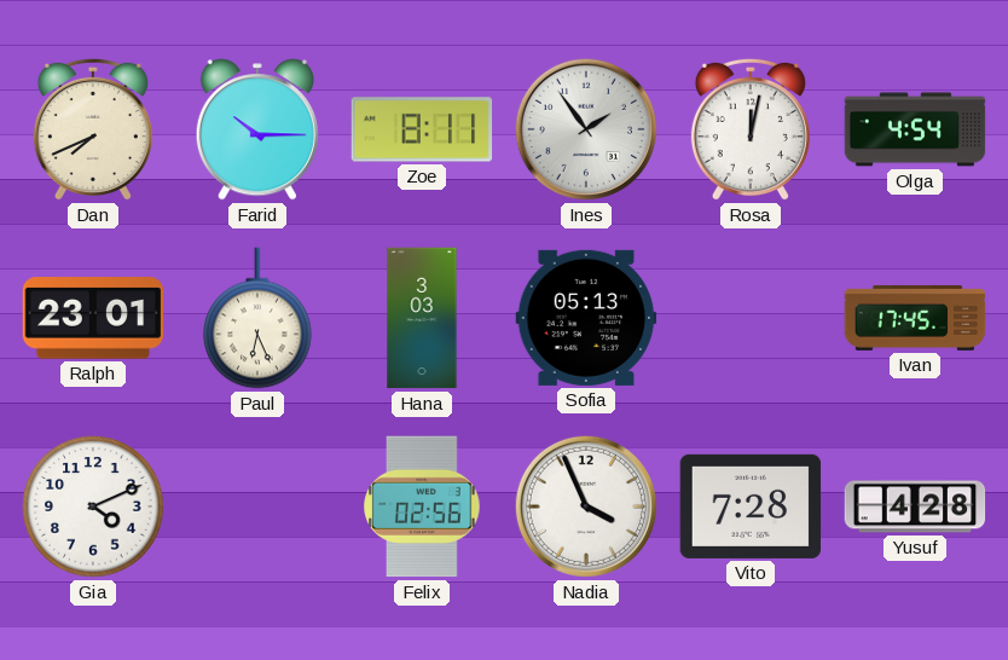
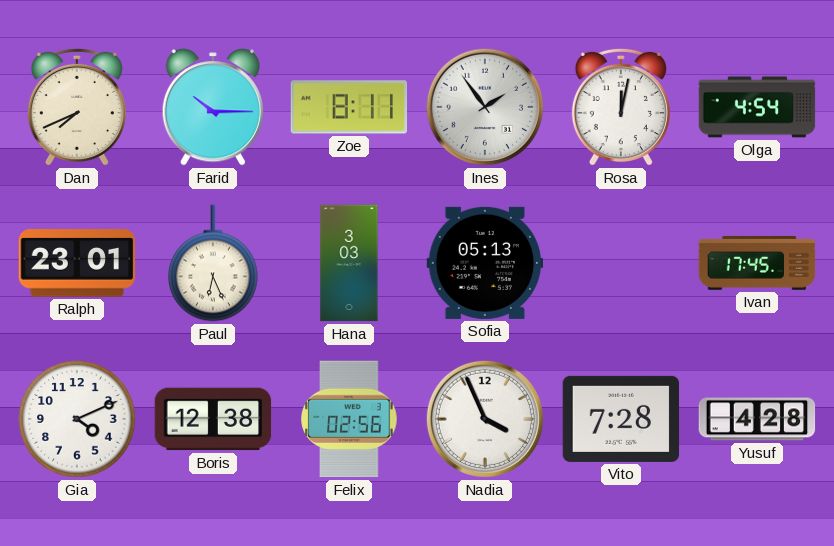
Boris: none -> 12:38 (213, 419)
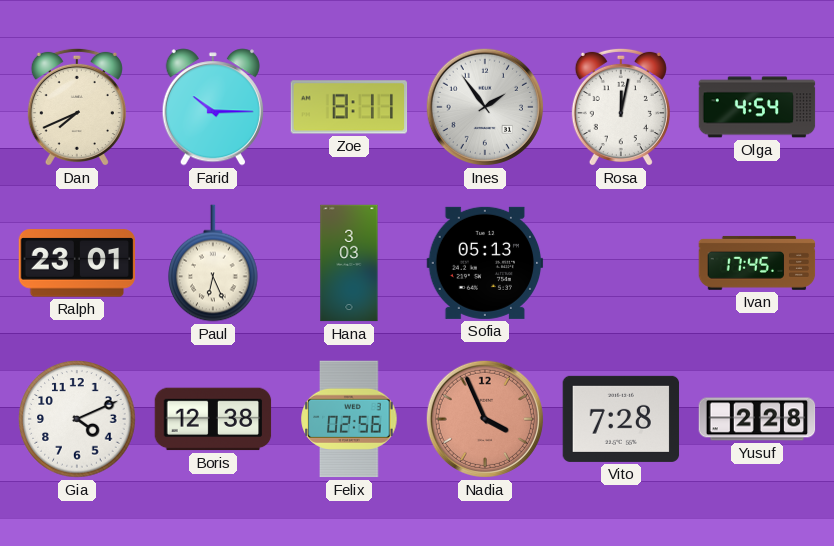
Nadia dial: white -> salmon (485, 419)
Yusuf: 4:28 -> 2:28 (757, 419)
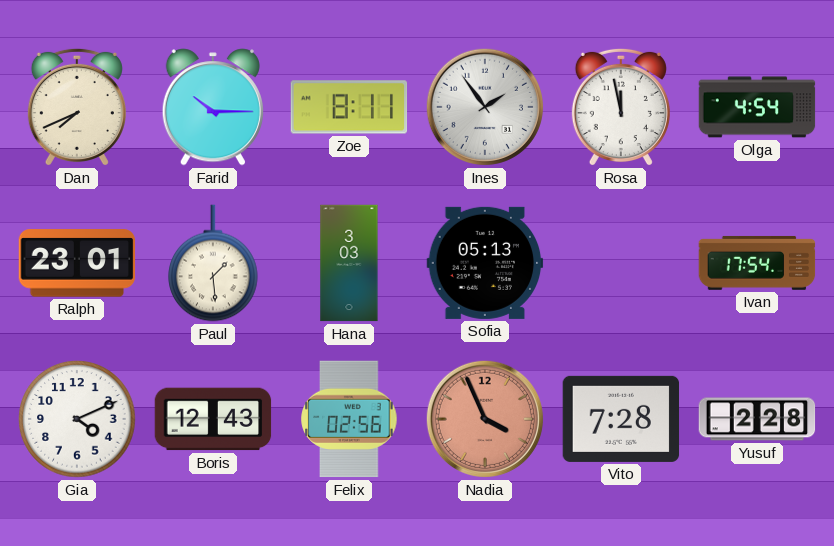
Rosa: 12:02 -> 11:58 (621, 107)
Paul: 6:26 -> 1:29 (213, 263)
Ivan: 17:45 -> 17:54 (757, 263)
Boris: 12:38 -> 12:43 (213, 419)
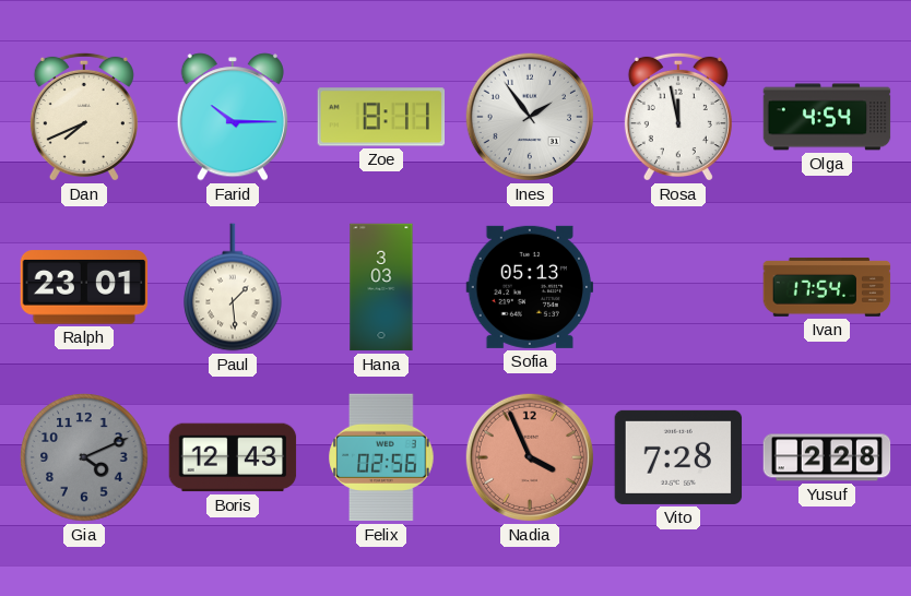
Gia dial: white -> grey (84, 457)
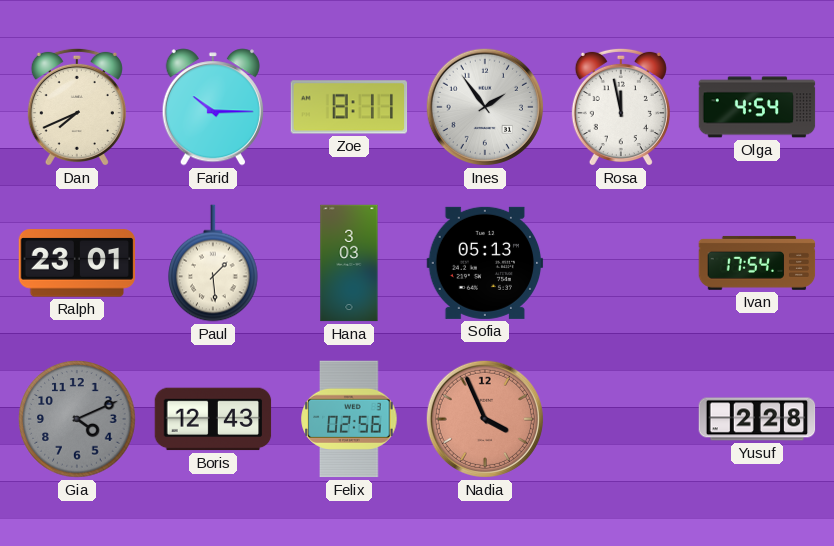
Vito: 7:28 -> none (678, 457)
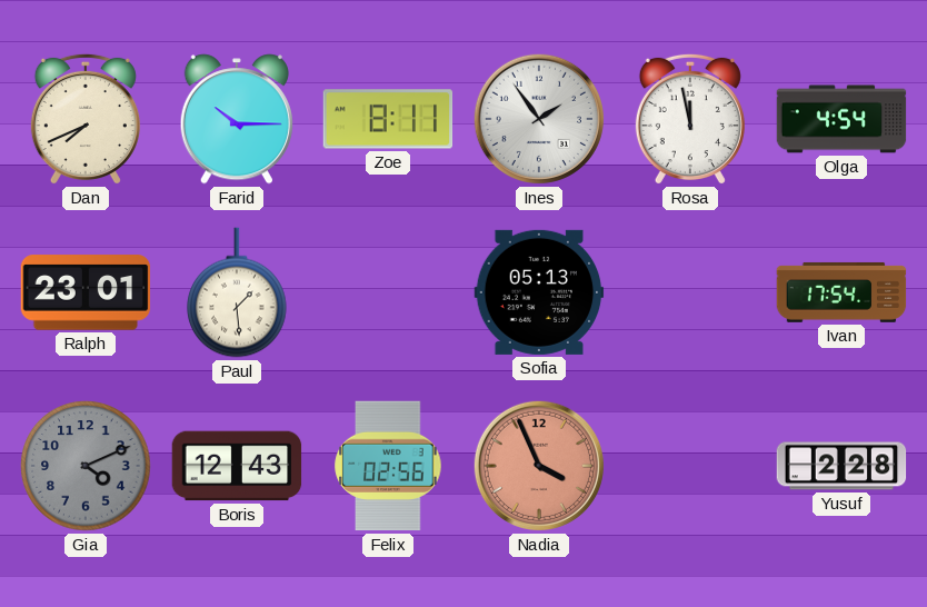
Hana: 3:03 -> none (349, 263)
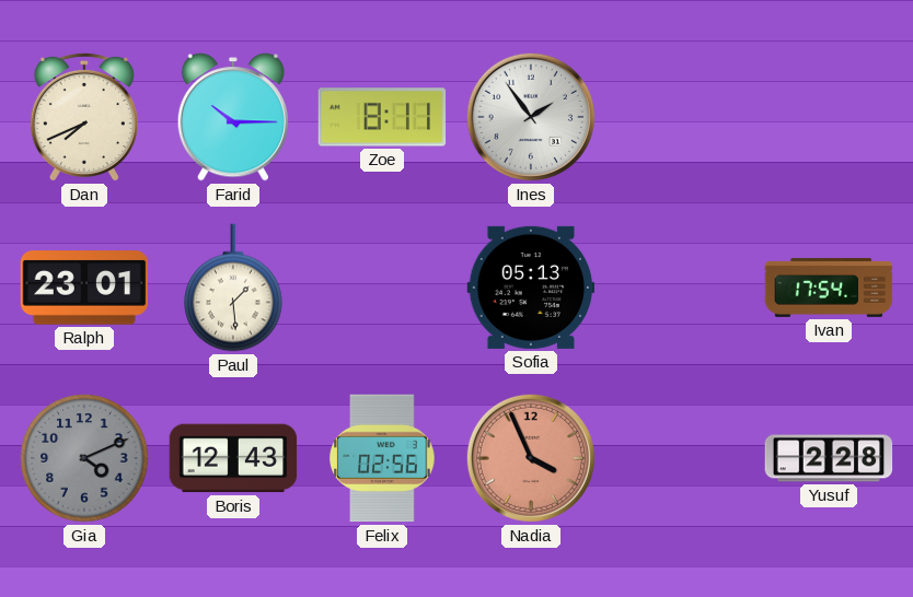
Rosa: 11:58 -> none (690, 119)
Olga: 4:54 -> none (841, 119)
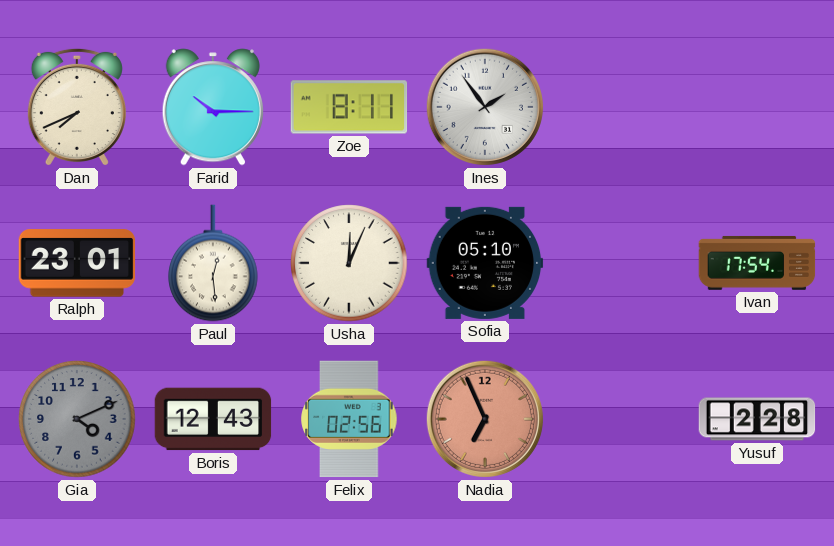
Paul: 1:29 -> 12:29 (213, 263)
Usha: none -> 12:04 (349, 263)
Sofia: 05:13 -> 05:10 (485, 263)
Nadia: 3:56 -> 6:56 (485, 419)
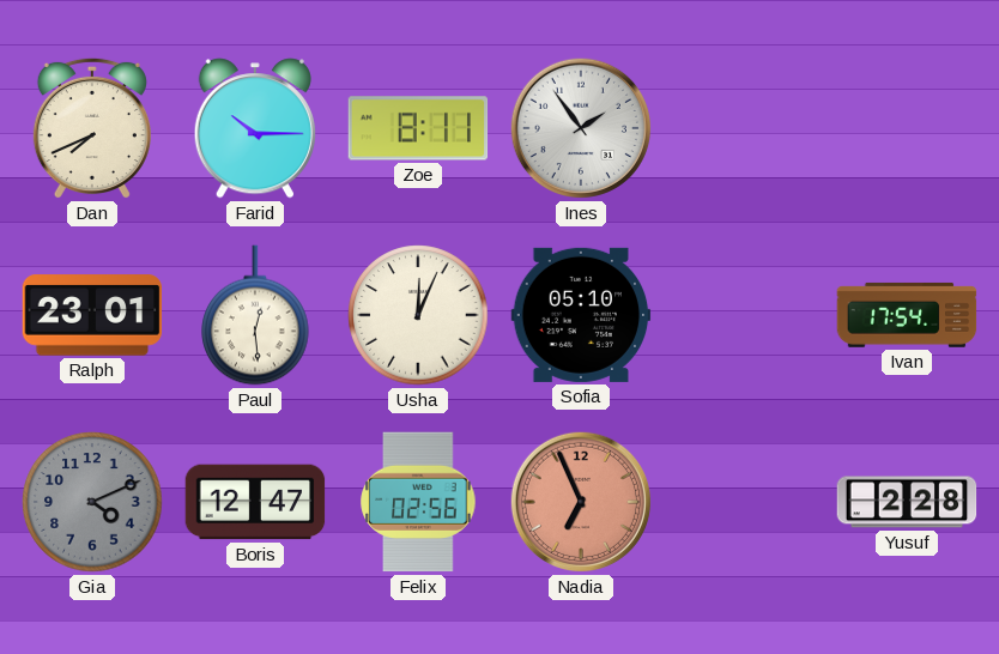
Boris: 12:43 -> 12:47 (255, 502)
